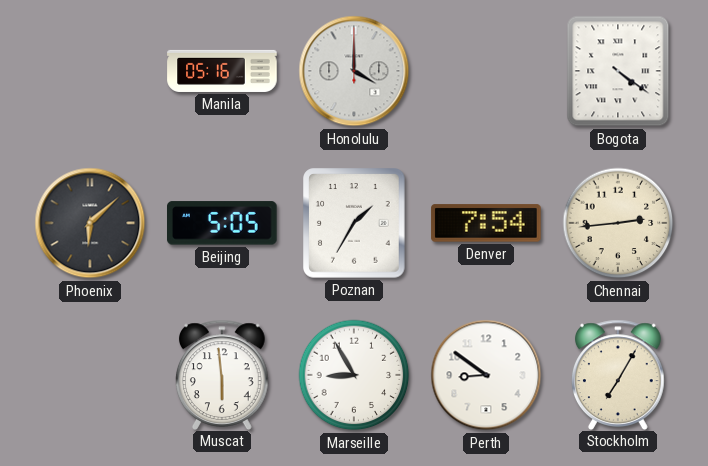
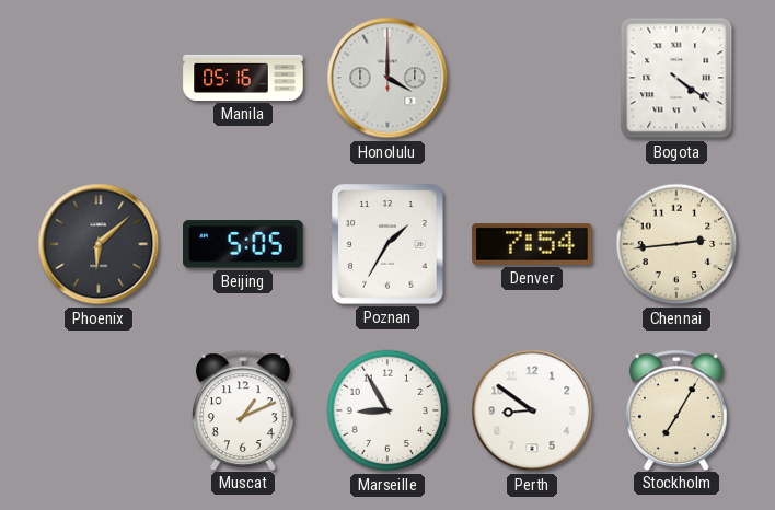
Muscat: 5:59 -> 1:11 (243, 409)
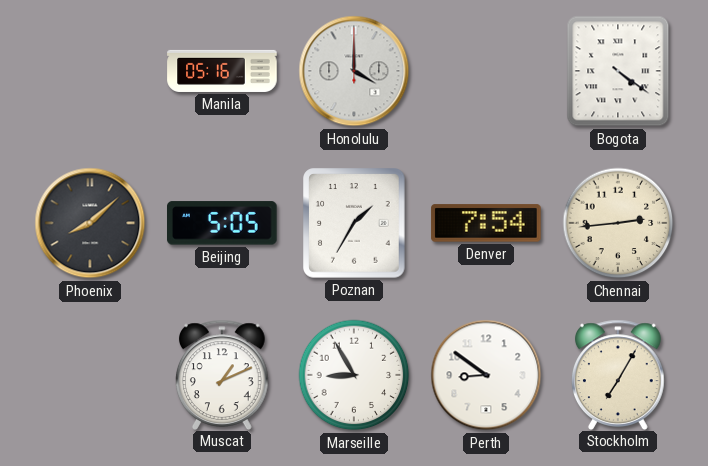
Phoenix: 6:08 -> 8:08 (90, 223)
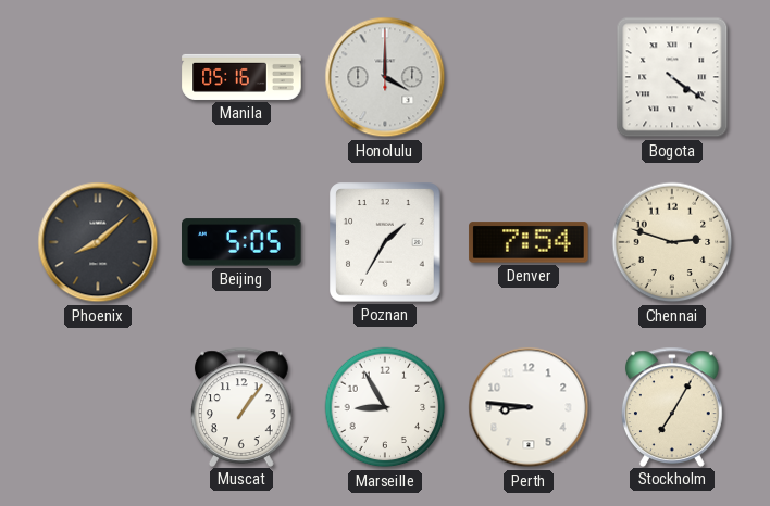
Chennai: 2:44 -> 2:48 (672, 242)
Muscat: 1:11 -> 1:06 (241, 406)
Perth: 8:51 -> 8:46 (529, 407)
